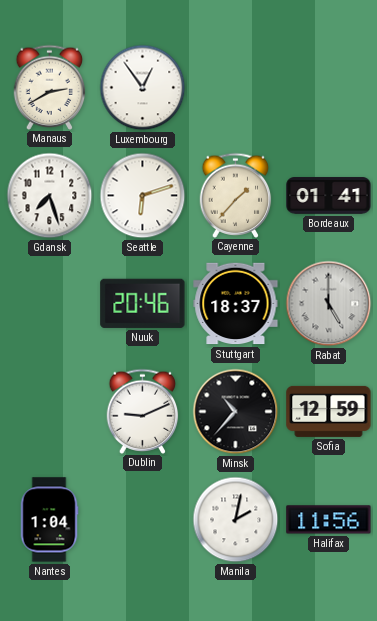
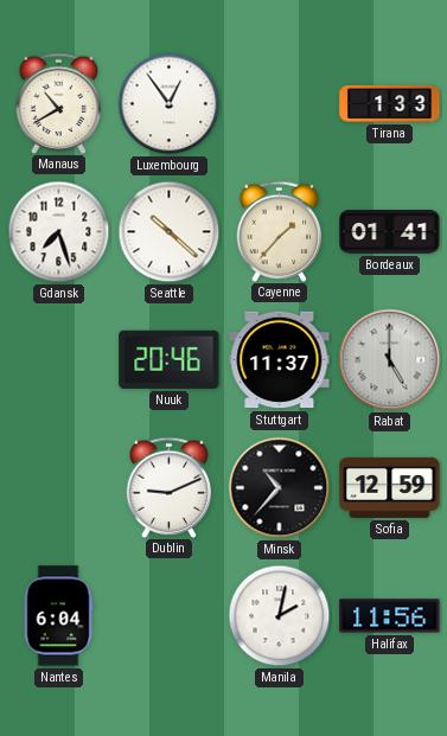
Manaus: 2:40 -> 10:40 (59, 103)
Tirana: none -> 1:33 (390, 104)
Seattle: 6:12 -> 10:22 (170, 232)
Stuttgart: 18:37 -> 11:37 (280, 360)
Nantes: 1:04 -> 6:04 (58, 616)
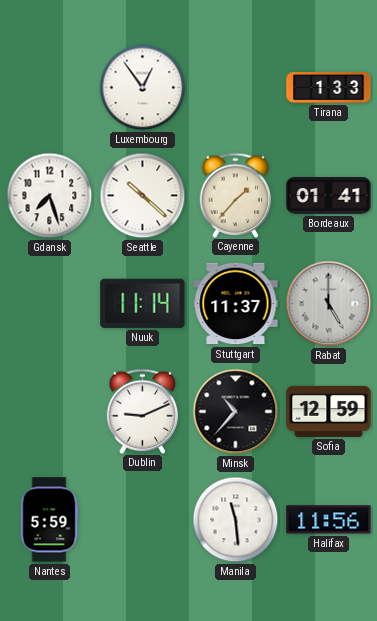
Manaus: 10:40 -> none (59, 103)
Nuuk: 20:46 -> 11:14 (143, 303)
Nantes: 6:04 -> 5:59 (49, 520)
Manila: 2:02 -> 11:29 (236, 520)
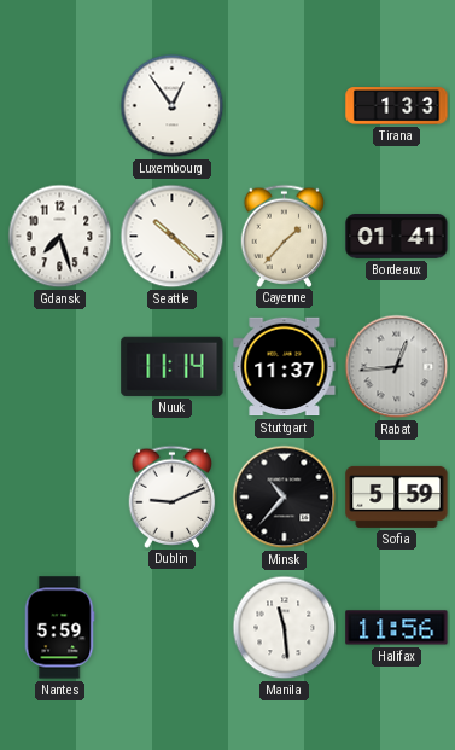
Rabat: 5:00 -> 12:44 (397, 367)
Sofia: 12:59 -> 5:59 (397, 496)
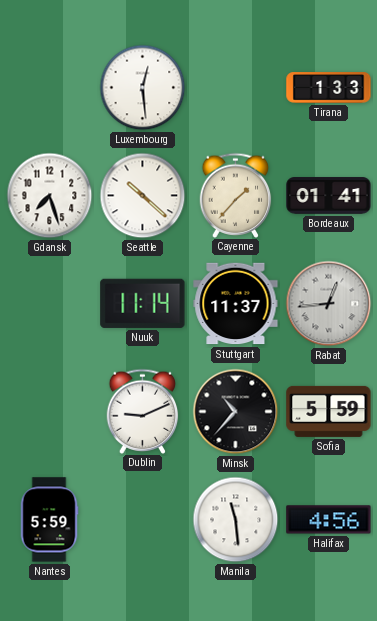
Luxembourg: 12:54 -> 12:29 (143, 88)
Halifax: 11:56 -> 4:56 (329, 520)
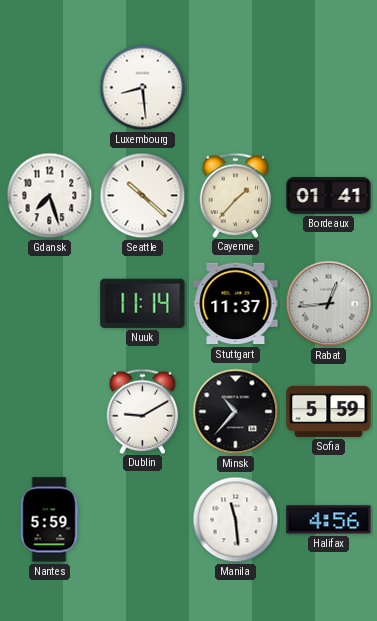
Luxembourg: 12:29 -> 8:29 (143, 88)
Tirana: 1:33 -> none (329, 88)
Dublin: 9:11 -> 9:10 (143, 411)
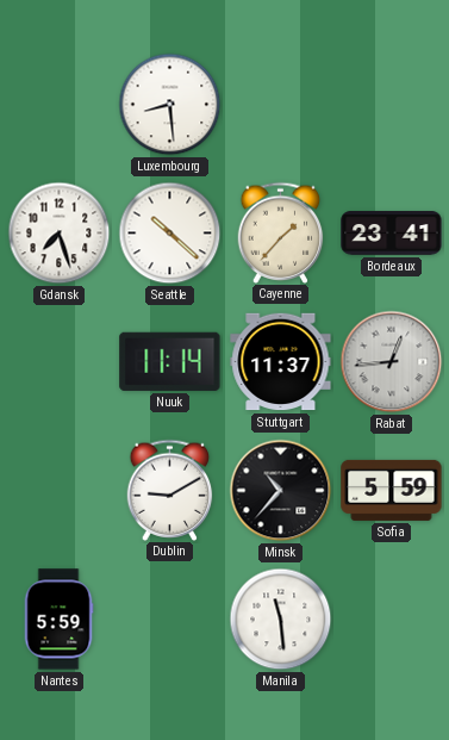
Bordeaux: 01:41 -> 23:41 (392, 234)
Halifax: 4:56 -> none (329, 520)
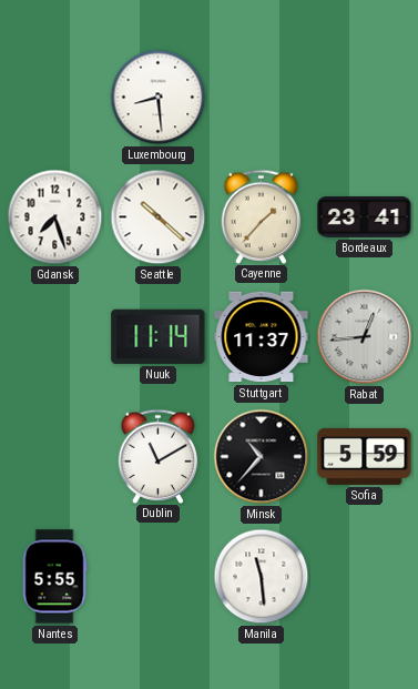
Dublin: 9:10 -> 11:10 (159, 456)
Nantes: 5:59 -> 5:55 (54, 577)
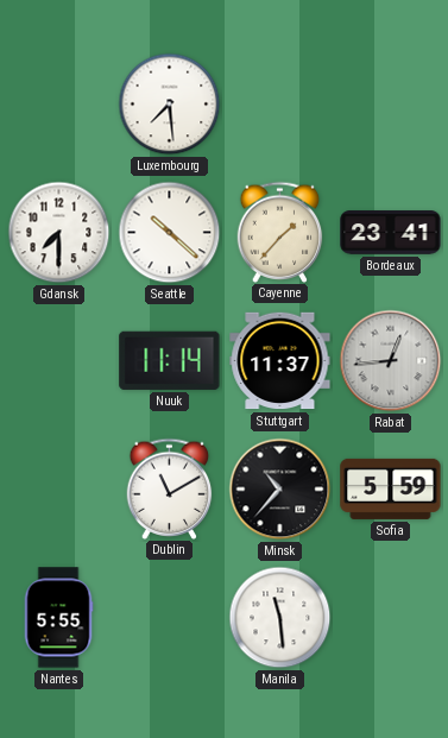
Luxembourg: 8:29 -> 7:29 (170, 105)
Gdansk: 7:27 -> 7:30 (59, 233)
